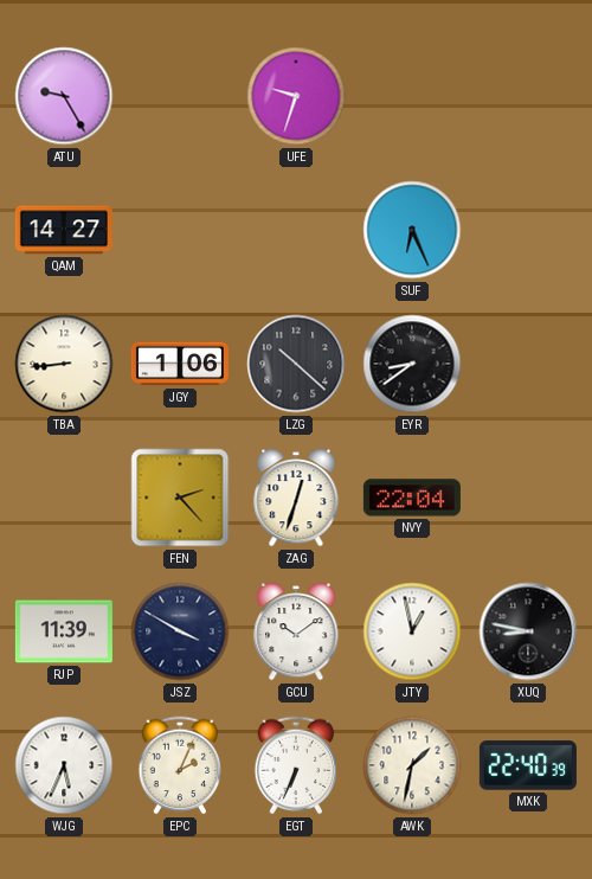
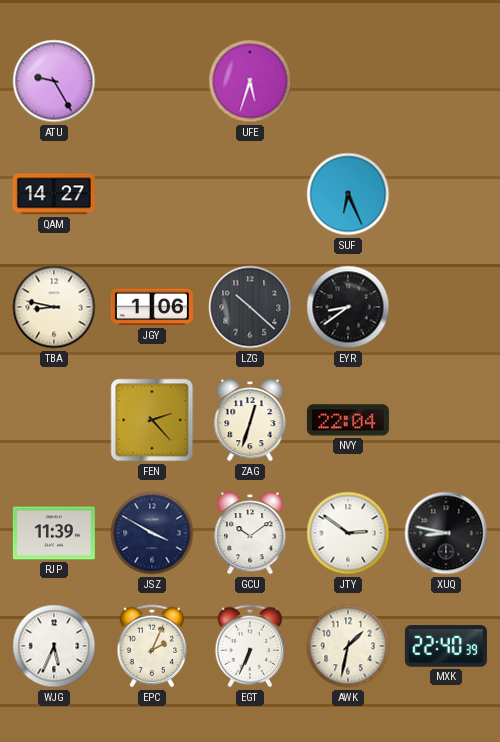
UFE: 9:33 -> 5:33 (250, 81)
TBA: 8:44 -> 8:47 (54, 307)
JTY: 12:58 -> 2:51 (348, 533)
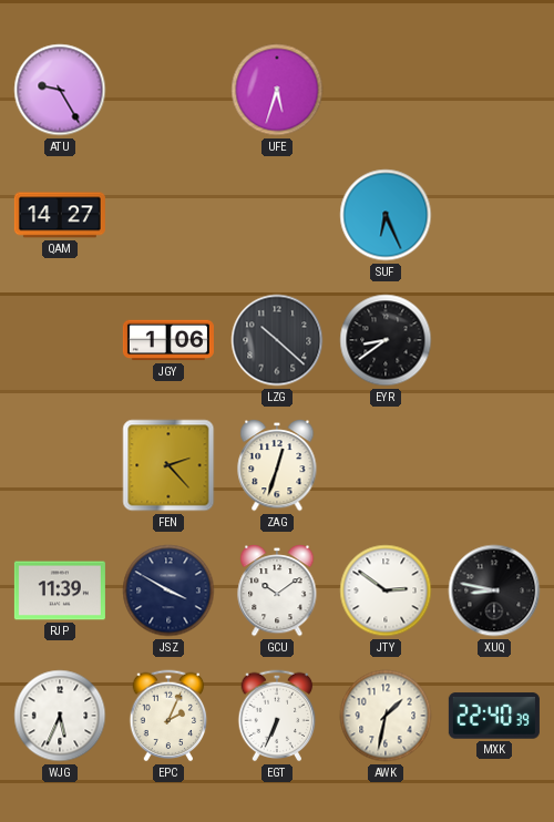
TBA: 8:47 -> none (54, 307)
NVY: 22:04 -> none (348, 420)
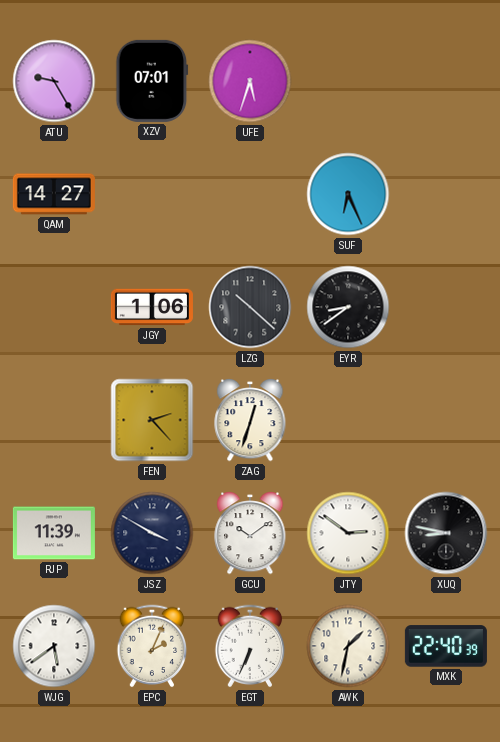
XZV: none -> 07:01 (152, 81)
WJG: 5:34 -> 5:39 (54, 646)
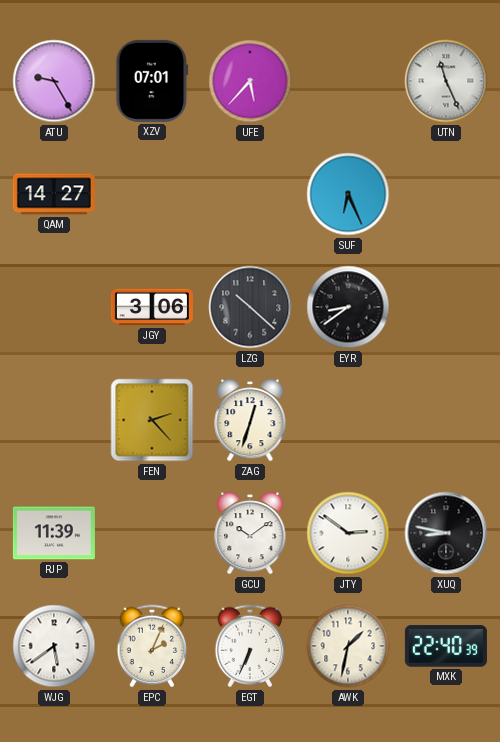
UFE: 5:33 -> 5:37 (250, 81)
UTN: none -> 11:26 (446, 81)
JGY: 1:06 -> 3:06 (152, 307)
JSZ: 3:50 -> none (152, 533)
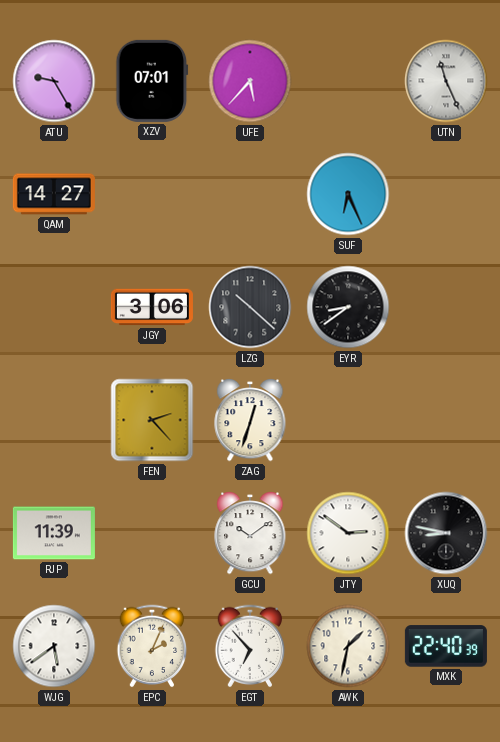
EGT: 6:34 -> 6:53 (250, 646)
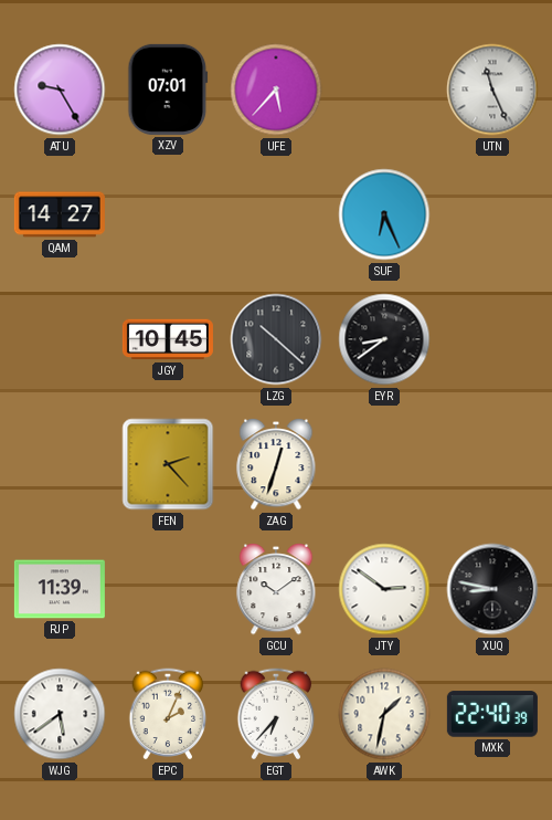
JGY: 3:06 -> 10:45 (168, 339)
EGT: 6:53 -> 6:37 (276, 714)
